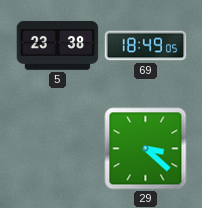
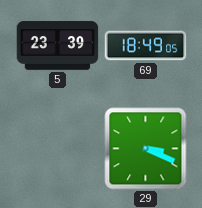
5: 23:38 -> 23:39 (58, 46)
29: 3:22 -> 3:19 (146, 149)
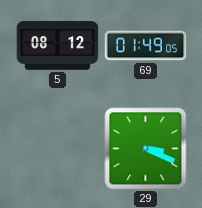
5: 23:39 -> 08:12 (58, 46)
69: 18:49 -> 01:49 (146, 46)
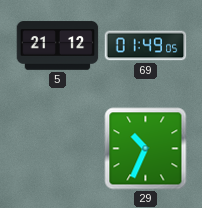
5: 08:12 -> 21:12 (58, 46)
29: 3:19 -> 10:34 (146, 149)
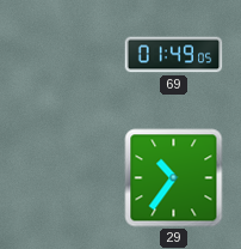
5: 21:12 -> none (58, 46)
29: 10:34 -> 10:36 (174, 178)
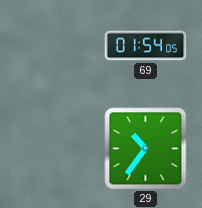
69: 01:49 -> 01:54 (146, 46)
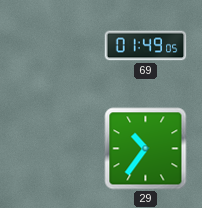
69: 01:54 -> 01:49 (146, 46)
